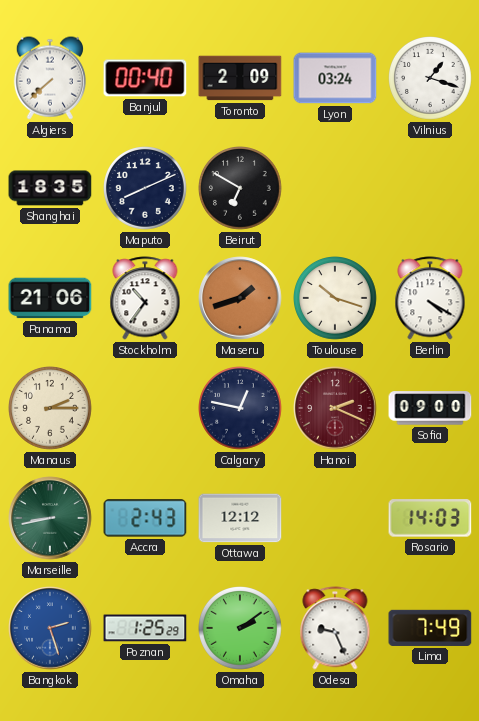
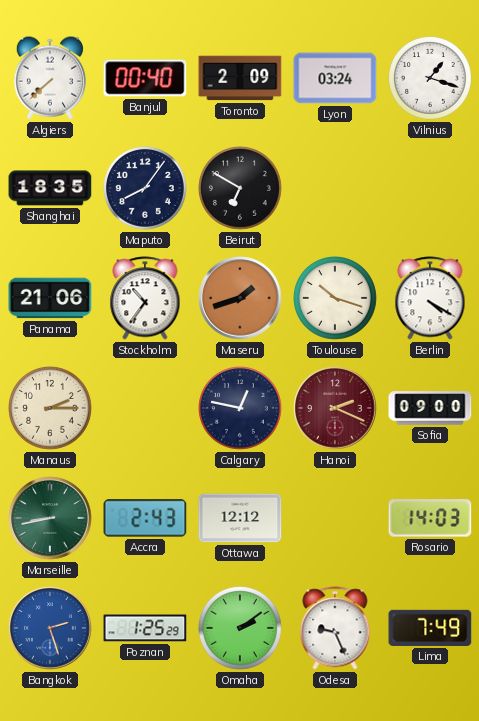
Maputo: 8:11 -> 8:06 (146, 189)
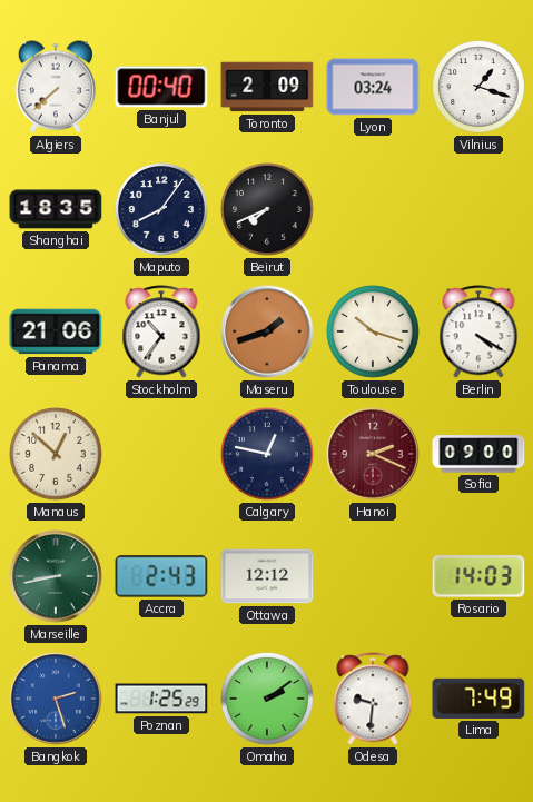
Beirut: 6:50 -> 7:41 (268, 210)
Manaus: 2:15 -> 12:52 (57, 455)
Odesa: 9:26 -> 9:31 (373, 699)
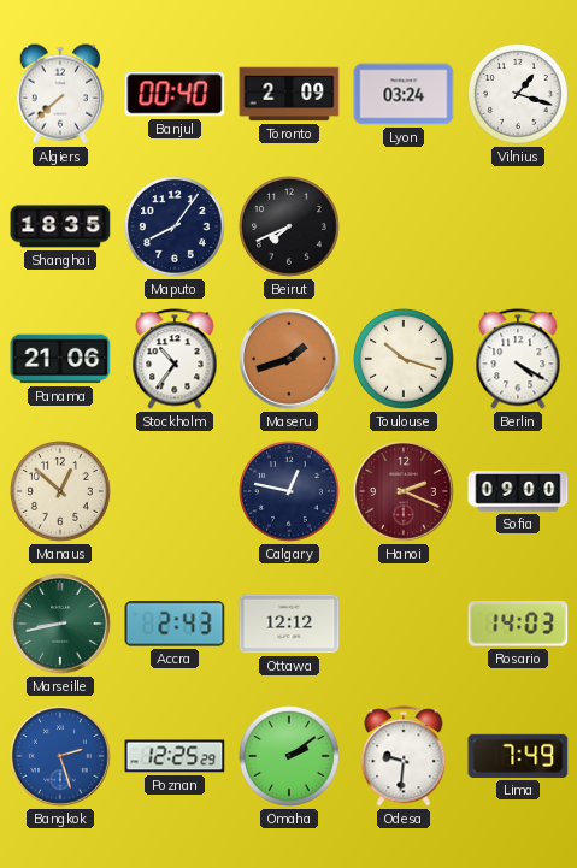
Poznan: 1:25 -> 12:25 (175, 756)
